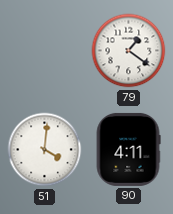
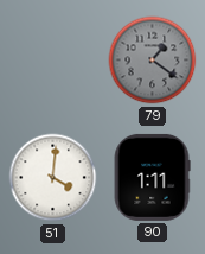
79 dial: white -> grey (153, 61)
90: 4:11 -> 1:11 (152, 177)
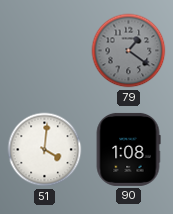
90: 1:11 -> 1:08 (128, 149)
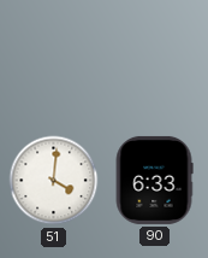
79: 1:21 -> none (129, 51)
90: 1:08 -> 6:33 (154, 180)
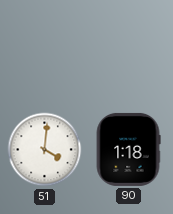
90: 6:33 -> 1:18 (128, 149)
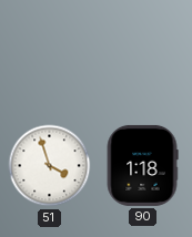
51: 4:01 -> 3:57 (50, 166)
